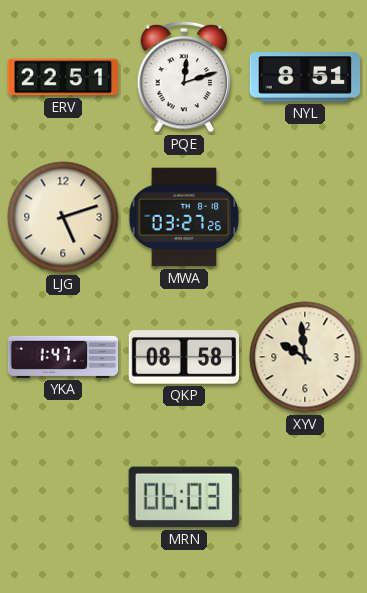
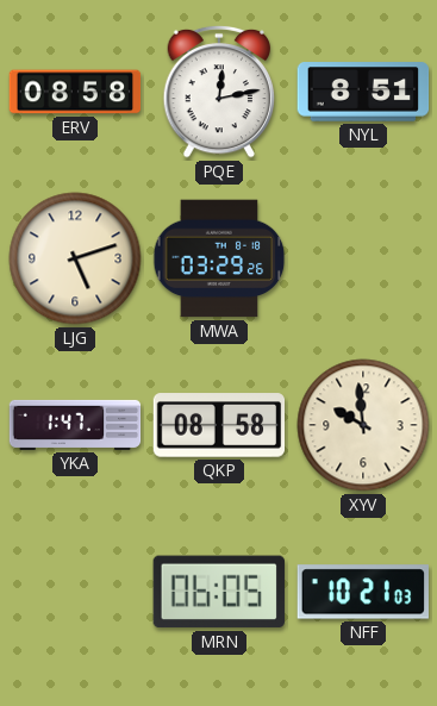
ERV: 22:51 -> 08:58 (75, 92)
PQE: 12:12 -> 12:13 (219, 92)
MWA: 03:27 -> 03:29 (219, 258)
MRN: 06:03 -> 06:05 (219, 592)
NFF: none -> 10:21 (362, 592)
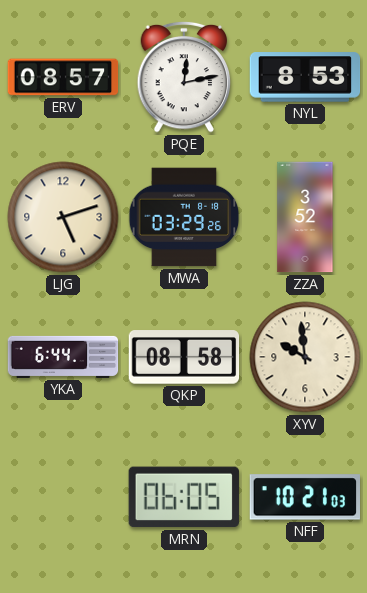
ERV: 08:58 -> 08:57 (63, 77)
NYL: 8:51 -> 8:53 (305, 77)
ZZA: none -> 3:52 (305, 217)
YKA: 1:47 -> 6:44 (63, 357)
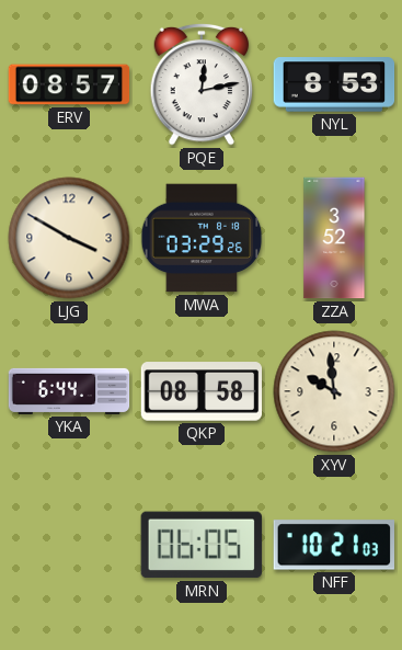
LJG: 5:12 -> 3:50 (69, 238)
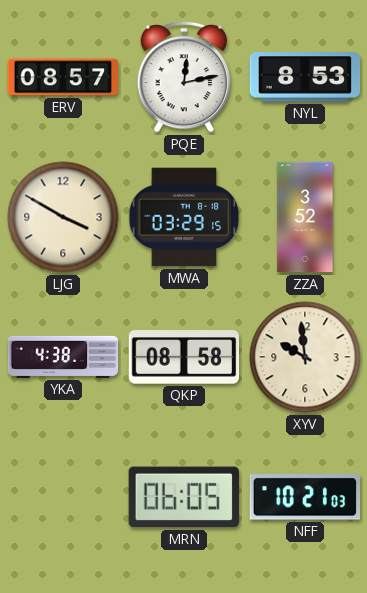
MWA: 03:29:26 -> 03:29:15 (184, 217)
YKA: 6:44 -> 4:38 (63, 357)
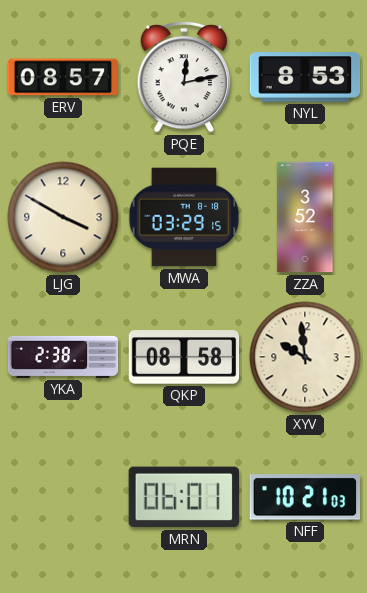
YKA: 4:38 -> 2:38 (63, 357)
MRN: 06:05 -> 06:01 (184, 497)
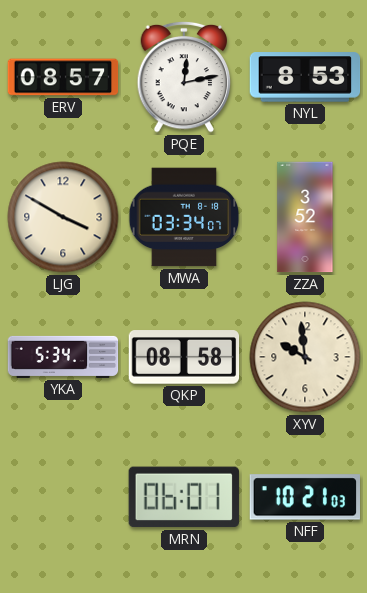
MWA: 03:29 -> 03:34 (184, 217)
YKA: 2:38 -> 5:34 (63, 357)
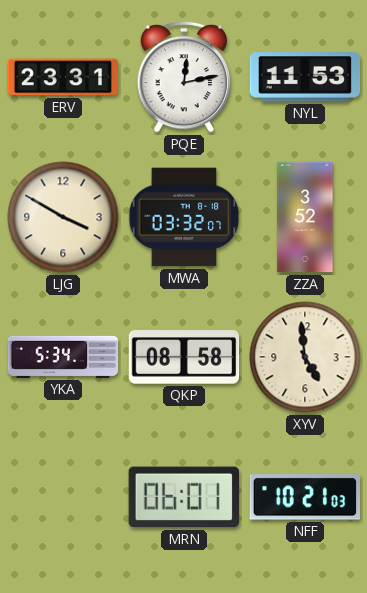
ERV: 08:57 -> 23:31 (63, 77)
NYL: 8:53 -> 11:53 (305, 77)
MWA: 03:34 -> 03:32 (184, 217)
XYV: 9:59 -> 4:59 (305, 357)
